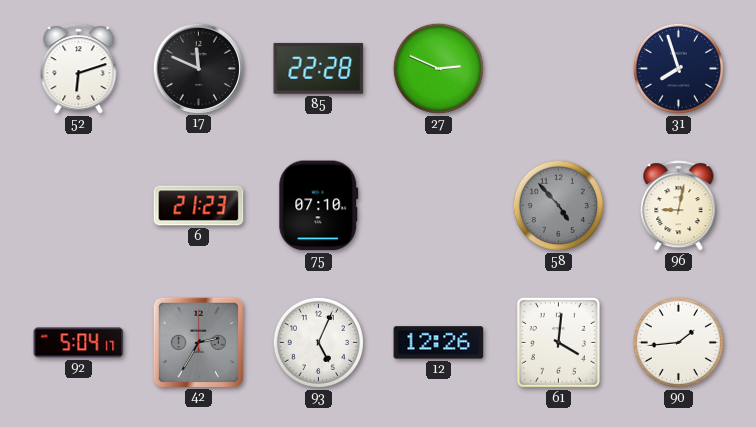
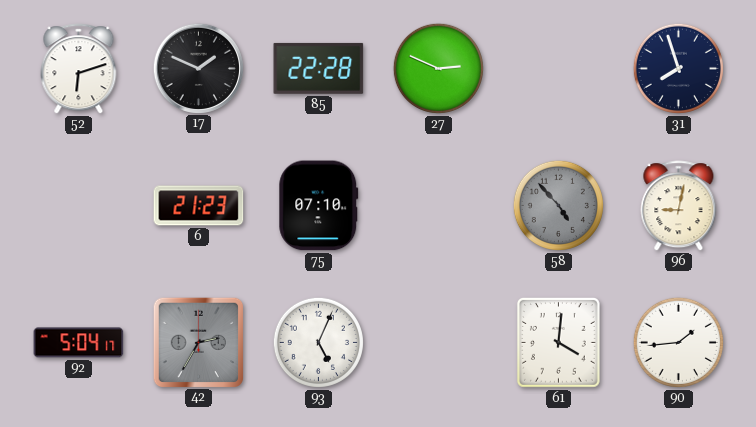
17: 11:49 -> 1:49 (198, 68)
12: 12:26 -> none (439, 343)
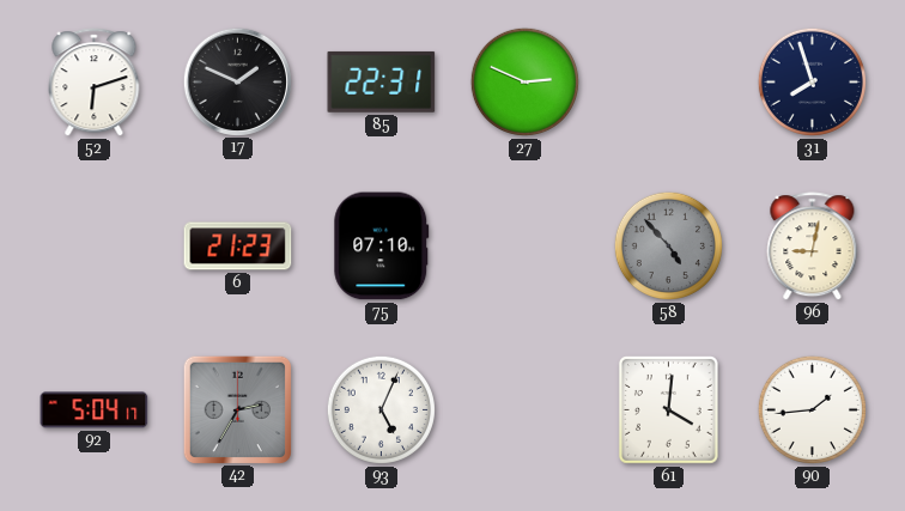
85: 22:28 -> 22:31 (382, 81)
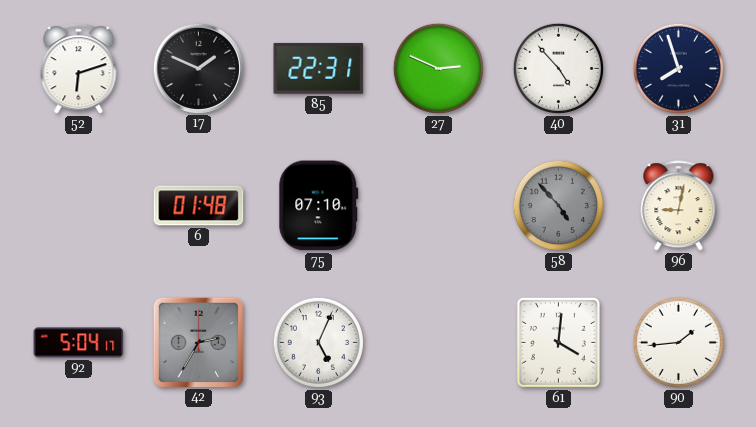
40: none -> 4:53 (558, 68)
6: 21:23 -> 01:48 (199, 206)
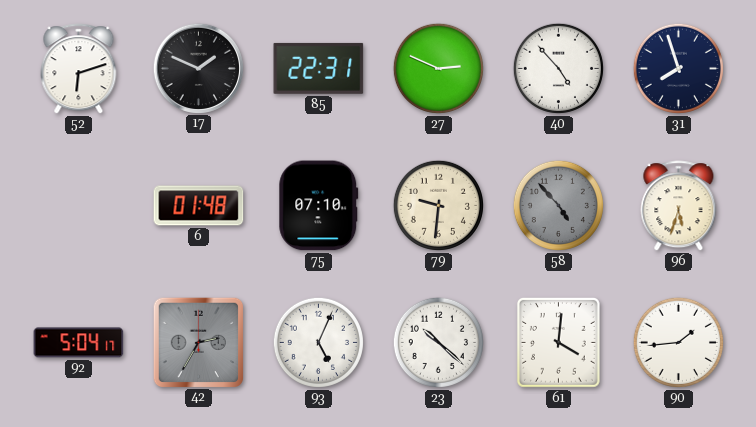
79: none -> 9:31 (438, 205)
96: 9:02 -> 5:33 (679, 206)
23: none -> 10:22 (438, 342)
